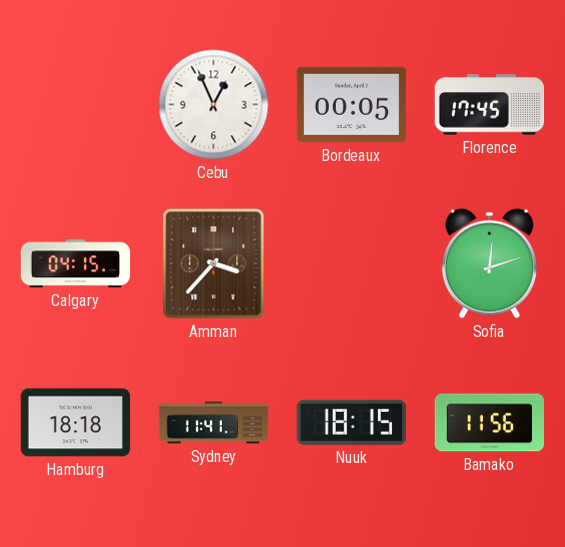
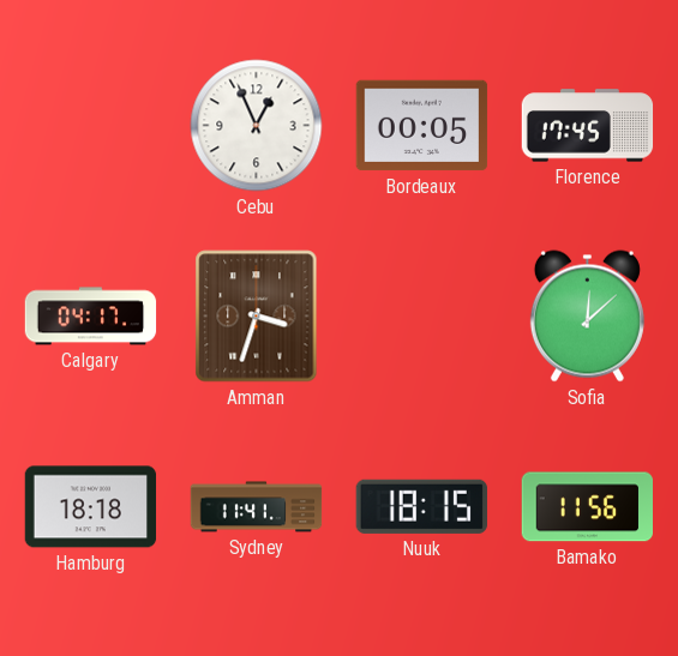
Calgary: 04:15 -> 04:17 (91, 317)
Amman: 3:37 -> 3:33 (257, 317)
Sofia: 12:12 -> 12:08 (587, 317)
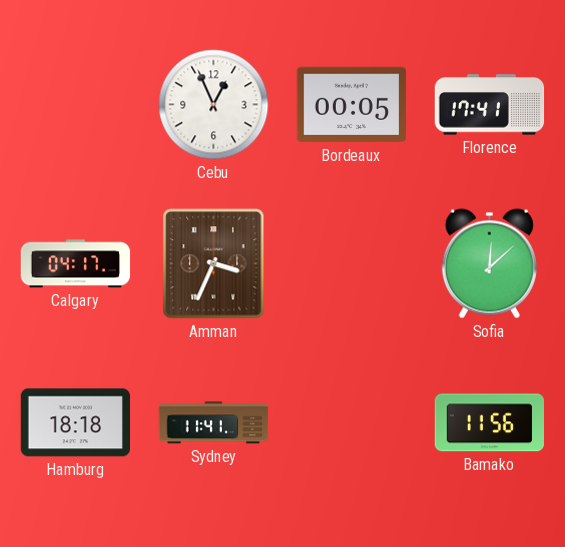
Florence: 17:45 -> 17:41 (490, 105)
Amman: 3:33 -> 3:34 (214, 264)
Nuuk: 18:15 -> none (421, 506)
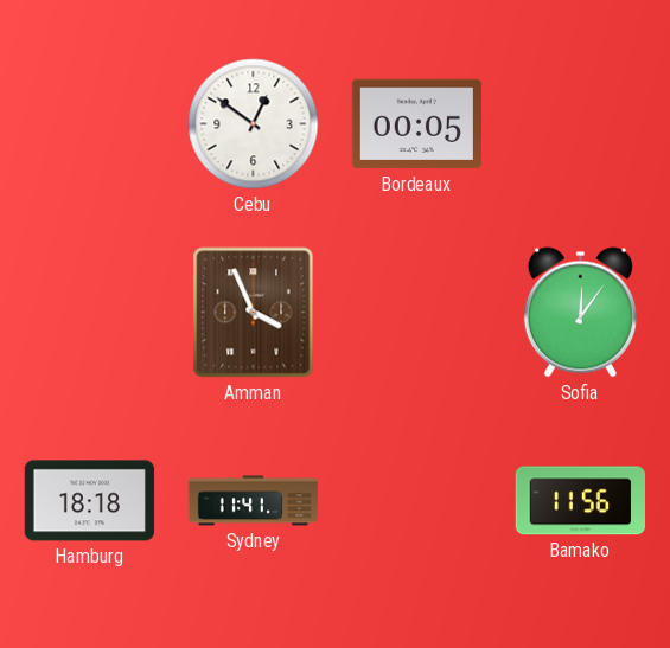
Cebu: 12:56 -> 12:51 (254, 124)
Florence: 17:41 -> none (490, 105)
Calgary: 04:17 -> none (76, 264)
Amman: 3:34 -> 3:56 (254, 313)
Sofia: 12:08 -> 12:06 (580, 313)
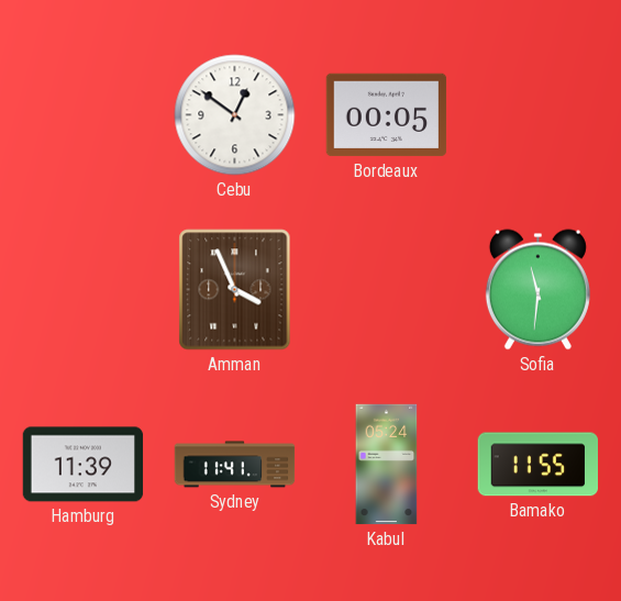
Sofia: 12:06 -> 11:31 (537, 290)
Hamburg: 18:18 -> 11:39 (84, 465)
Kabul: none -> 05:24 (387, 465)
Bamako: 11:56 -> 11:55 (537, 465)
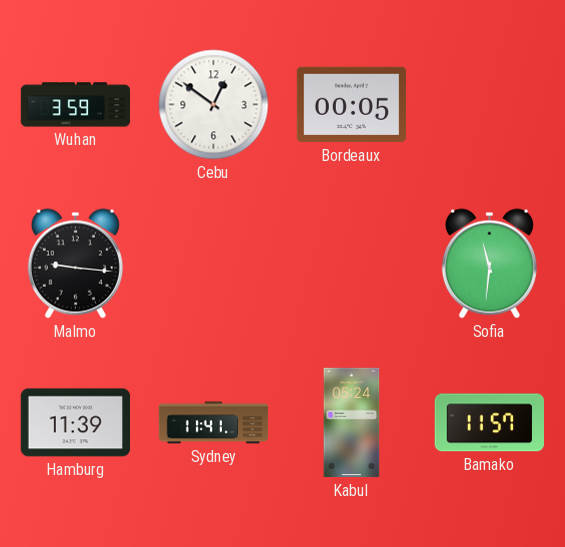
Wuhan: none -> 3:59 (76, 105)
Malmo: none -> 9:16 (75, 264)
Amman: 3:56 -> none (235, 290)
Bamako: 11:55 -> 11:57 (489, 423)
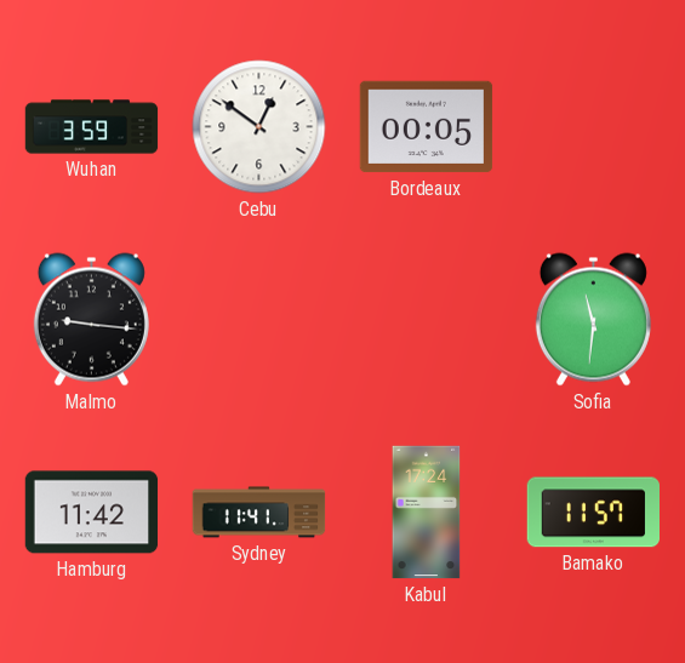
Hamburg: 11:39 -> 11:42 (92, 513)
Kabul: 05:24 -> 17:24 (427, 513)
